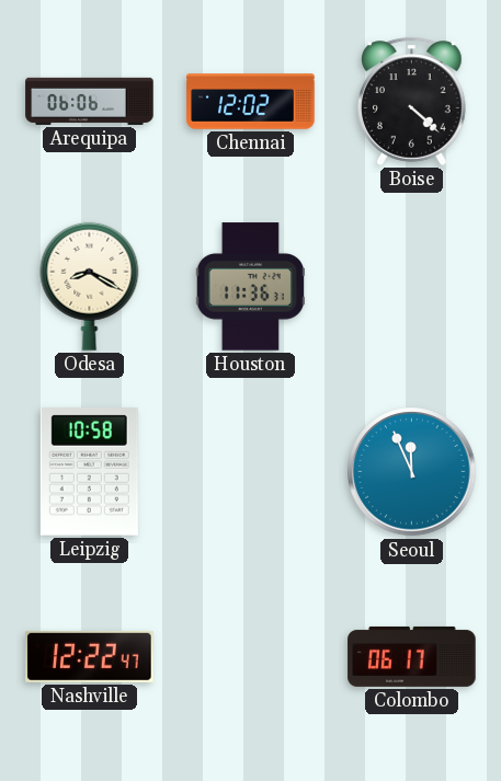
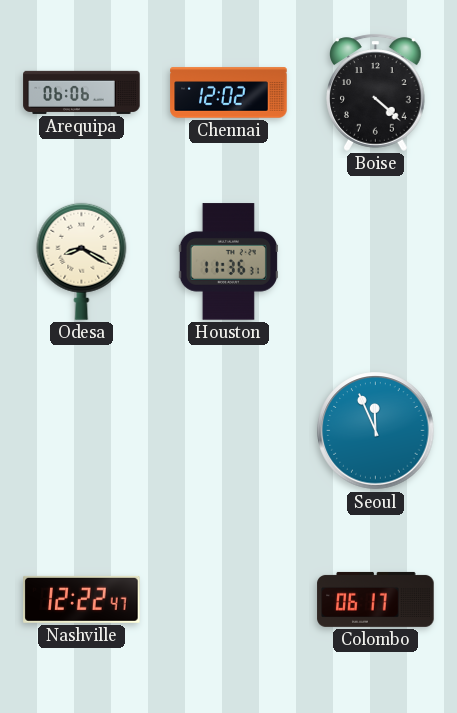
Leipzig: 10:58 -> none (89, 472)
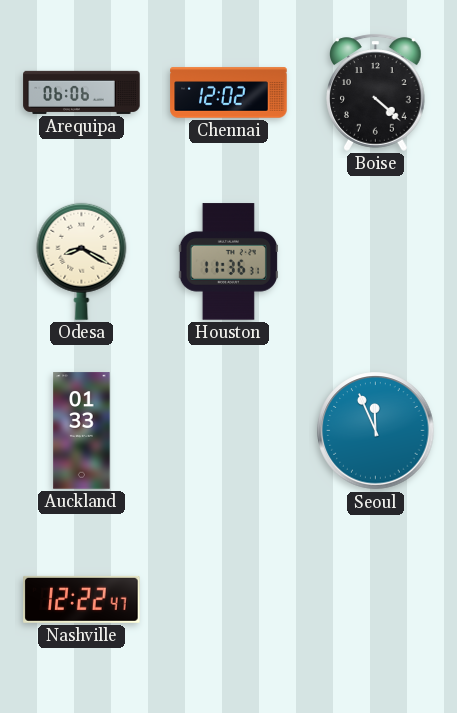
Auckland: none -> 01:33 (82, 431)
Colombo: 06:17 -> none (376, 599)
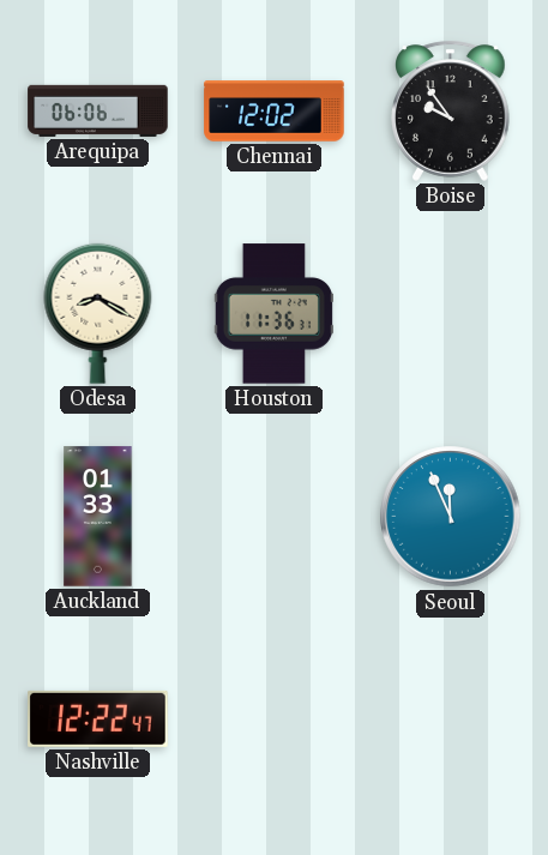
Boise: 4:22 -> 9:54 (451, 110)
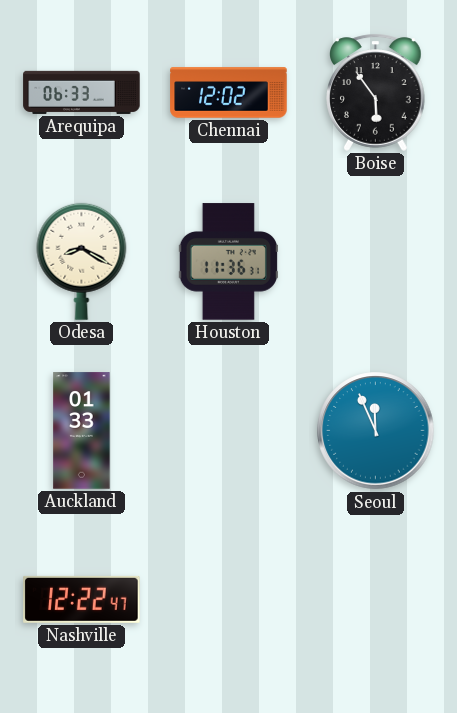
Arequipa: 06:06 -> 06:33 (82, 92)
Boise: 9:54 -> 5:54 (376, 92)
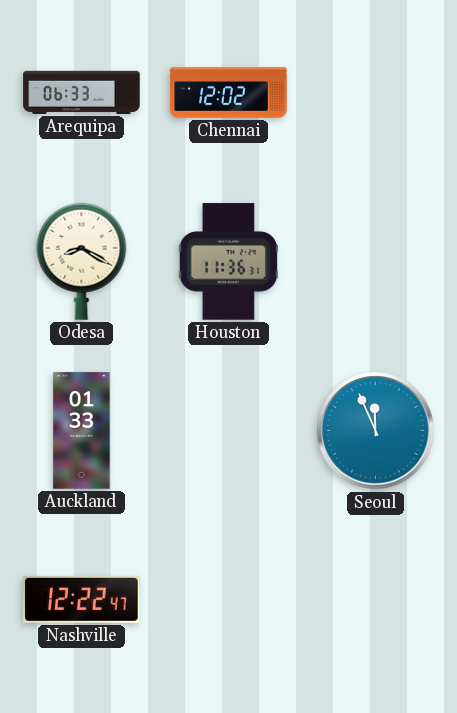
Boise: 5:54 -> none (376, 92)
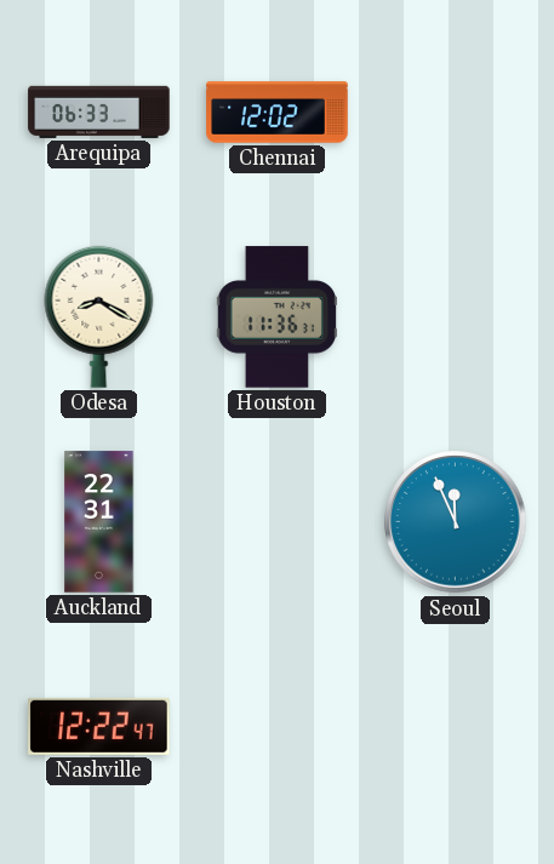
Auckland: 01:33 -> 22:31 (99, 522)
